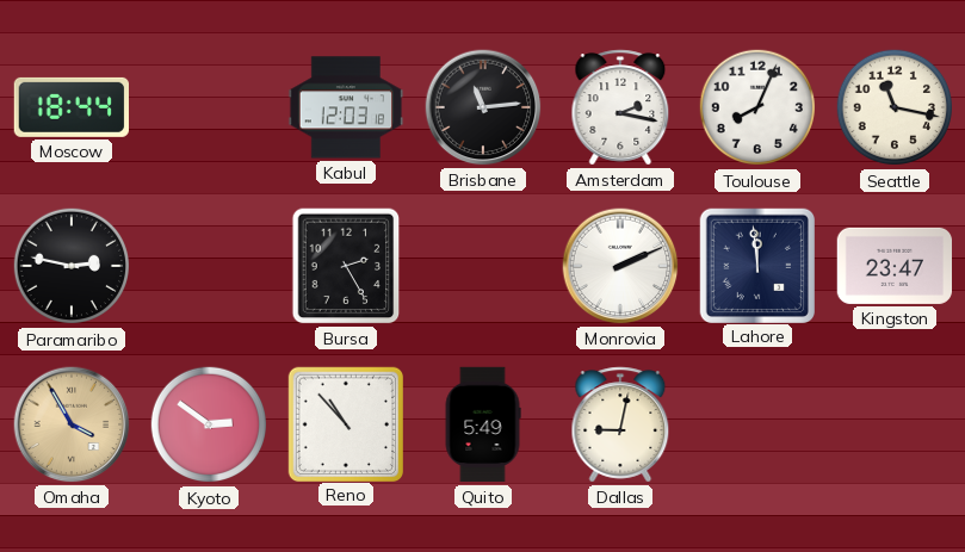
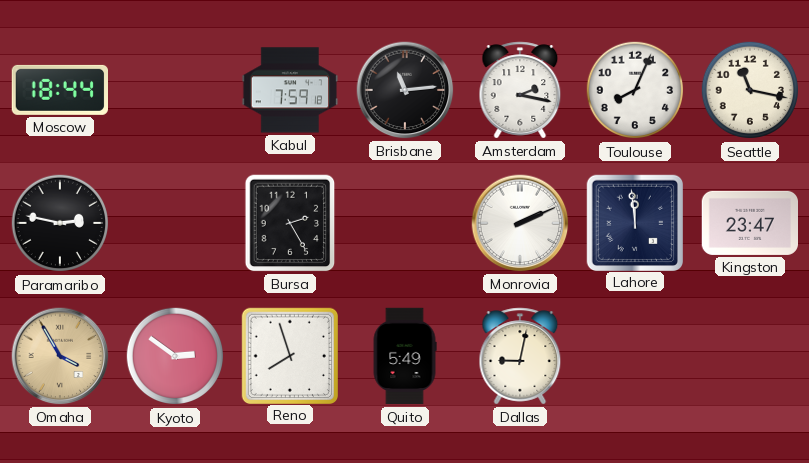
Kabul: 12:03 -> 7:59 (290, 90)
Reno: 10:53 -> 7:57 (289, 355)
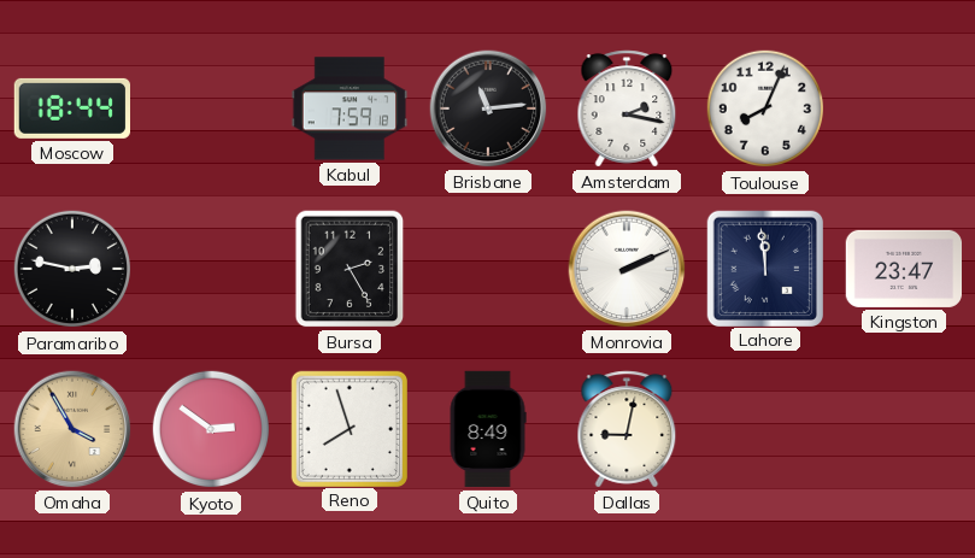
Seattle: 11:17 -> none (750, 90)
Quito: 5:49 -> 8:49 (488, 429)
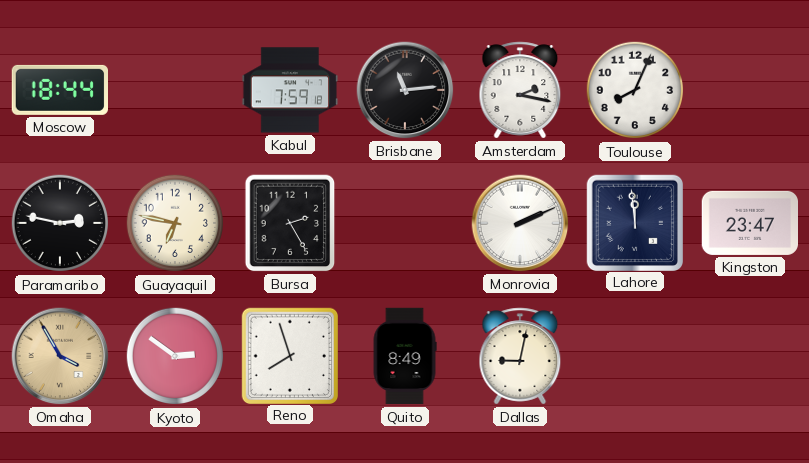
Guayaquil: none -> 6:47 (175, 223)
